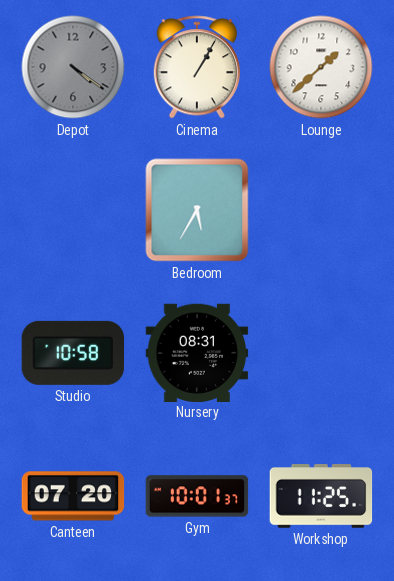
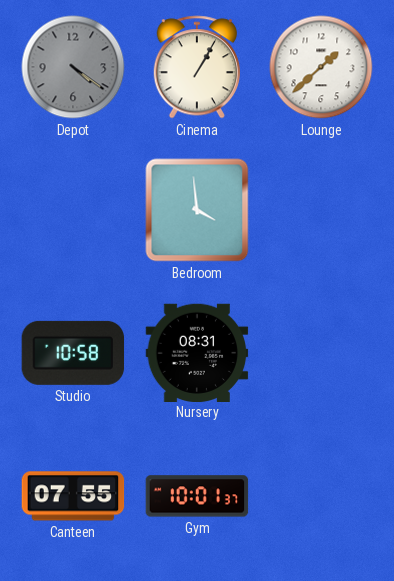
Bedroom: 5:35 -> 3:59 (197, 210)
Canteen: 07:20 -> 07:55 (73, 496)
Workshop: 11:25 -> none (321, 497)
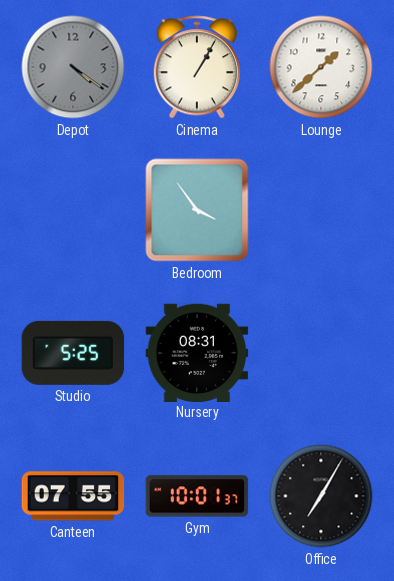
Bedroom: 3:59 -> 3:54 (197, 210)
Studio: 10:58 -> 5:25 (73, 353)
Office: none -> 7:05 (321, 496)
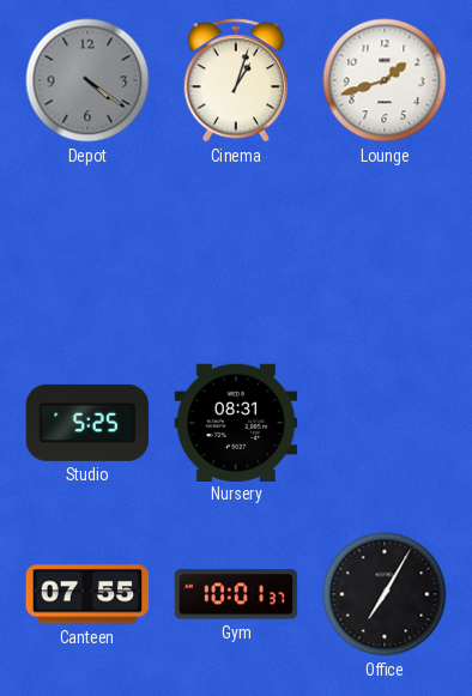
Cinema: 1:05 -> 1:03 (235, 80)
Lounge: 1:38 -> 1:42 (385, 80)
Bedroom: 3:54 -> none (197, 210)
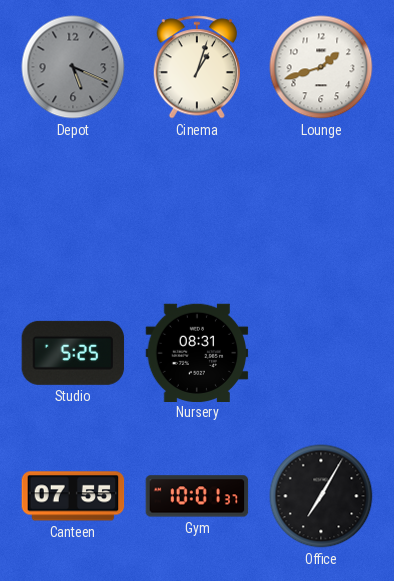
Depot: 4:21 -> 5:19 (73, 67)
